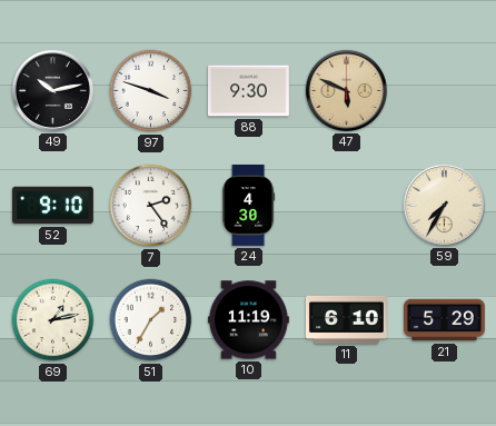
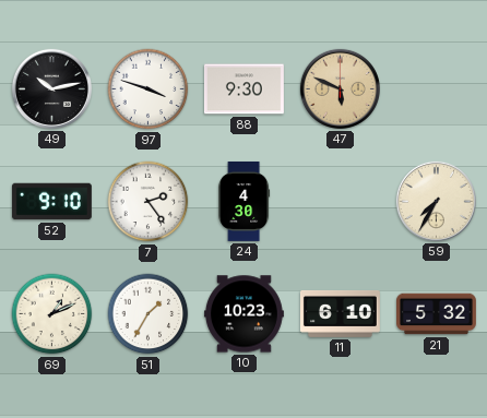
69: 1:13 -> 1:11 (52, 314)
10: 11:19 -> 10:23 (243, 314)
21: 5:29 -> 5:32 (437, 314)
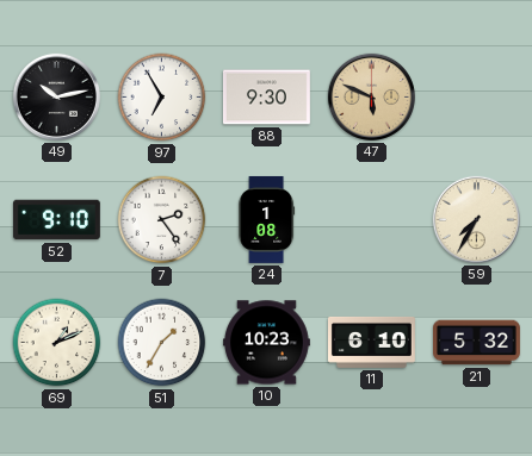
97: 3:48 -> 6:55 (162, 98)
24: 4:30 -> 1:08 (267, 219)
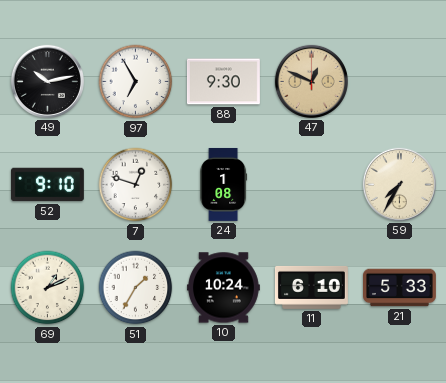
47: 5:49 -> 12:49 (311, 81)
7: 2:24 -> 12:48 (136, 185)
10: 10:23 -> 10:24 (223, 288)
21: 5:32 -> 5:33 (400, 288)
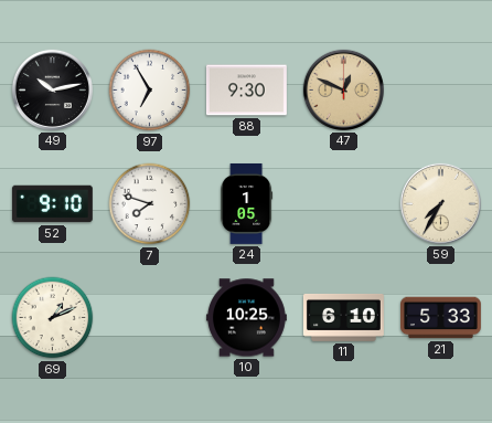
7: 12:48 -> 7:48 (150, 204)
24: 1:08 -> 1:05 (247, 203)
51: 1:35 -> none (136, 288)
10: 10:24 -> 10:25 (246, 318)
